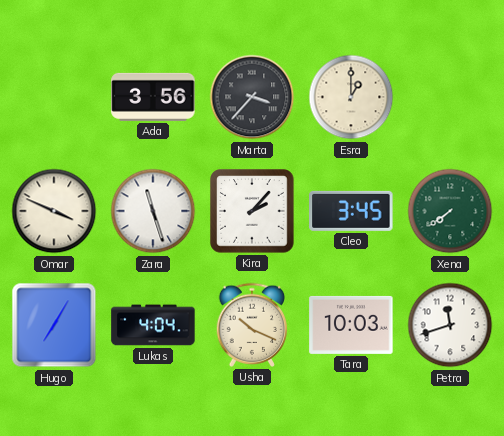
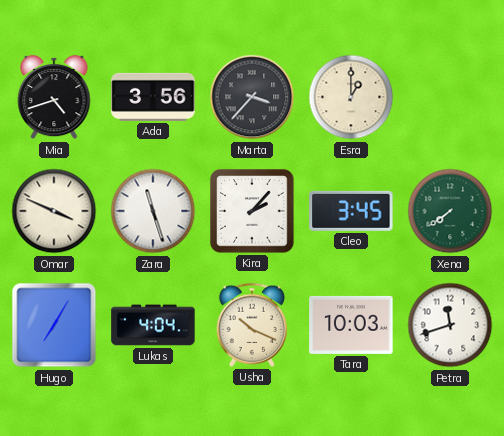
Mia: none -> 4:42 (54, 97)
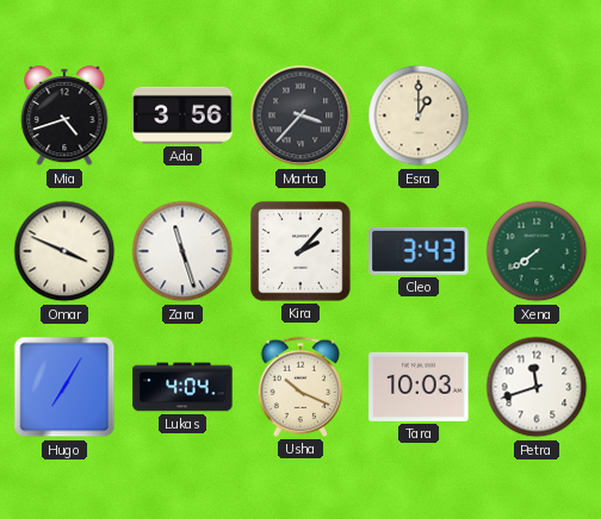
Cleo: 3:45 -> 3:43 (419, 251)
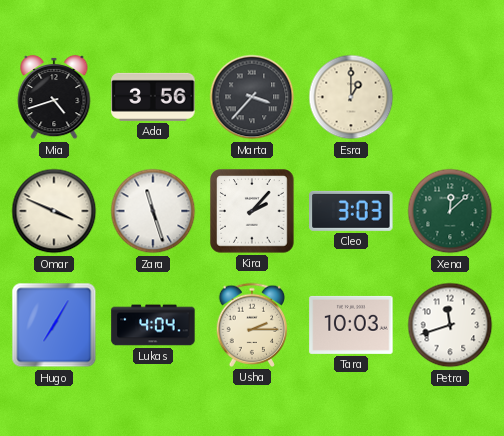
Cleo: 3:43 -> 3:03 (351, 211)
Xena: 7:39 -> 12:08 (450, 211)
Usha: 10:19 -> 2:15 (252, 325)
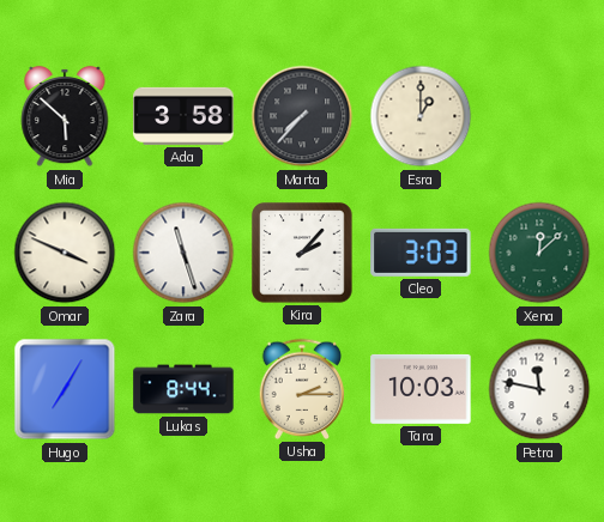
Mia: 4:42 -> 5:52 (65, 116)
Ada: 3:56 -> 3:58 (183, 116)
Marta: 3:37 -> 7:37 (302, 116)
Lukas: 4:04 -> 8:44 (183, 389)
Petra: 11:42 -> 11:47 (539, 389)
